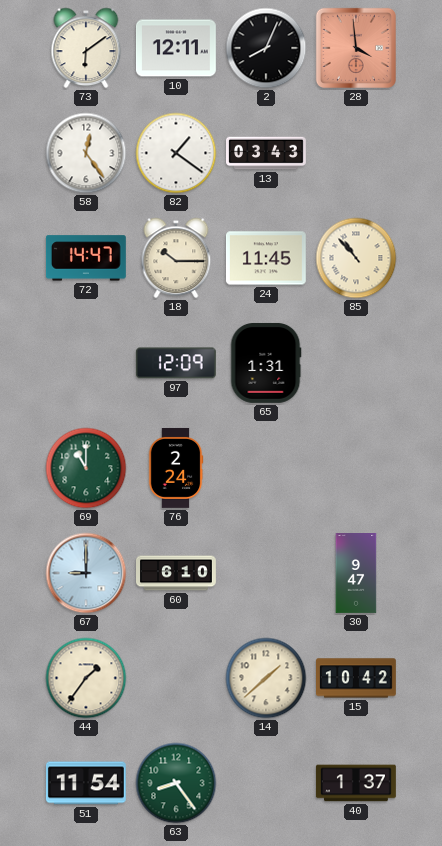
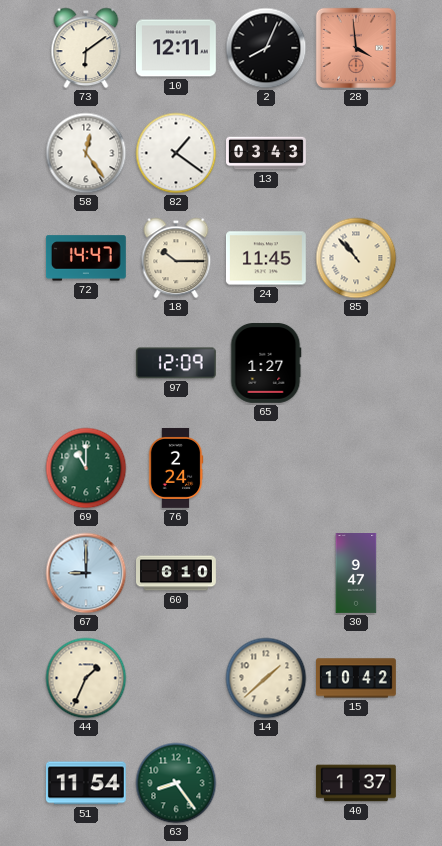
65: 1:31 -> 1:27 (266, 363)
44: 1:36 -> 1:34 (86, 678)
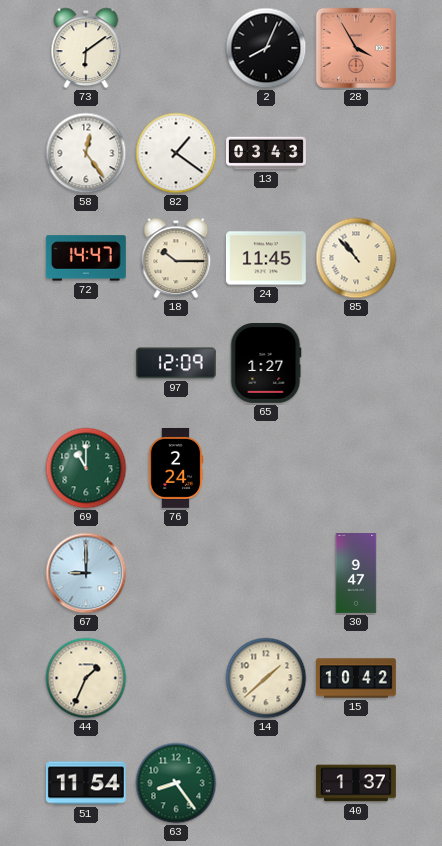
10: 12:11 -> none (176, 48)
28: 3:59 -> 3:55 (356, 48)
60: 6:10 -> none (177, 573)
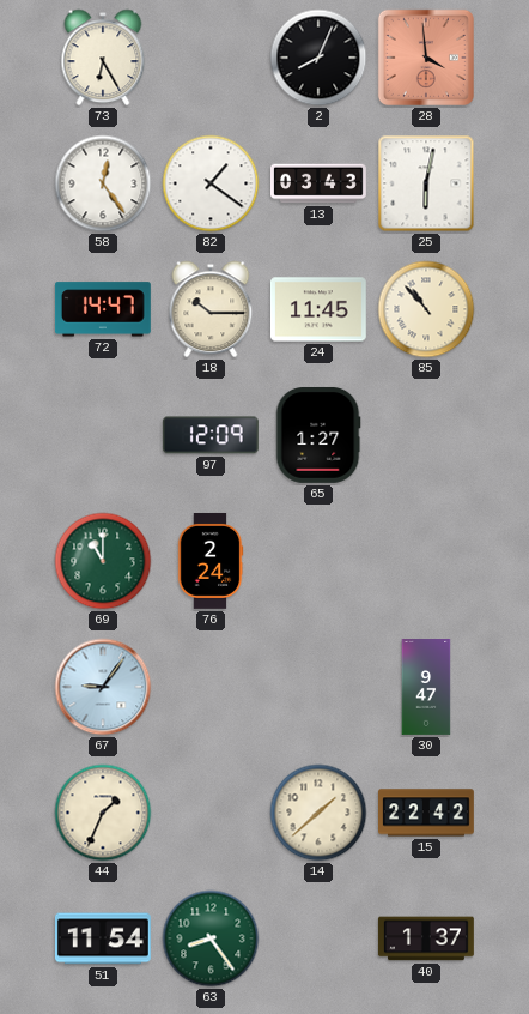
73: 6:09 -> 6:25 (103, 58)
28: 3:55 -> 3:59 (426, 58)
25: none -> 6:02 (426, 183)
67: 9:00 -> 9:06 (103, 687)
15: 10:42 -> 22:42 (427, 813)
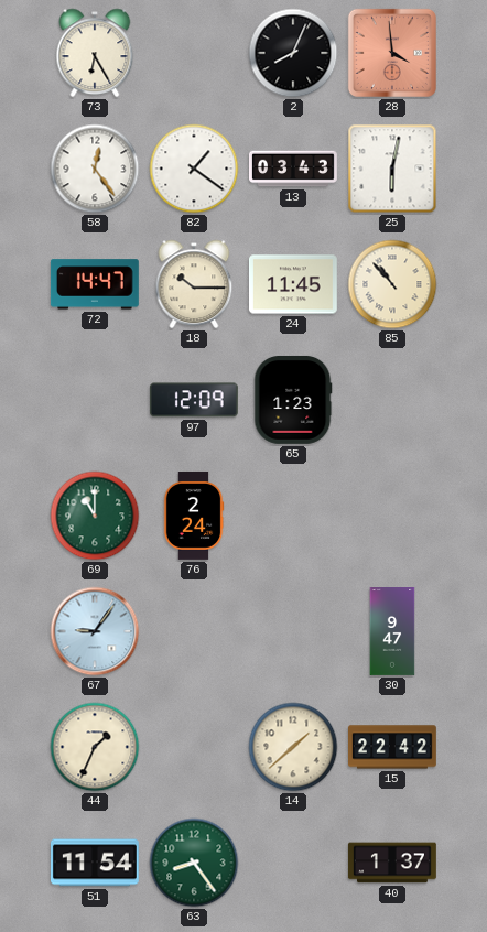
65: 1:27 -> 1:23 (293, 400)
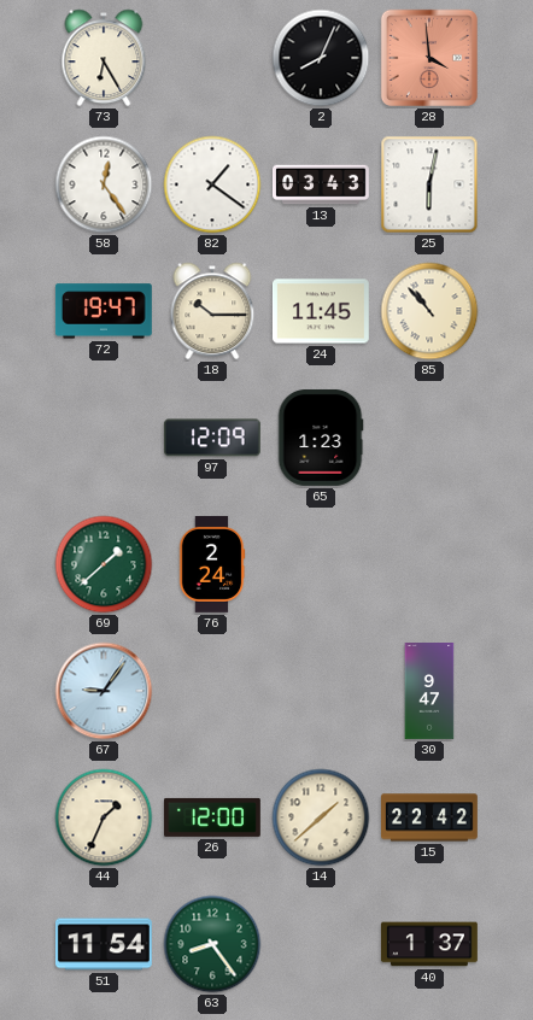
72: 14:47 -> 19:47 (104, 311)
69: 11:00 -> 1:38 (104, 564)
26: none -> 12:00 (213, 817)
